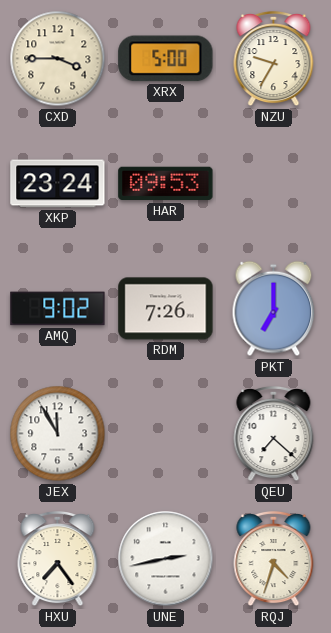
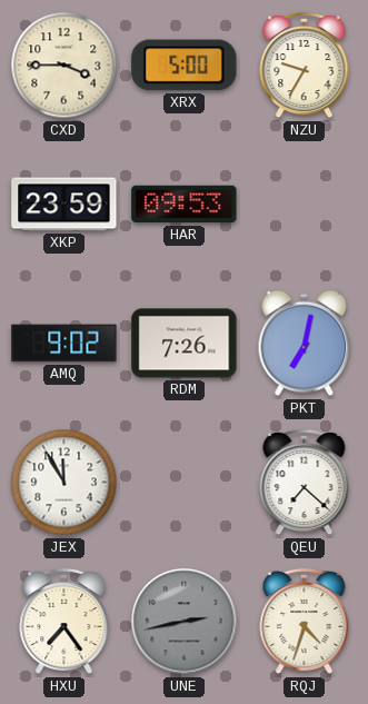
XKP: 23:24 -> 23:59 (64, 205)
PKT: 7:00 -> 7:02 (305, 344)
UNE dial: white -> grey (185, 622)
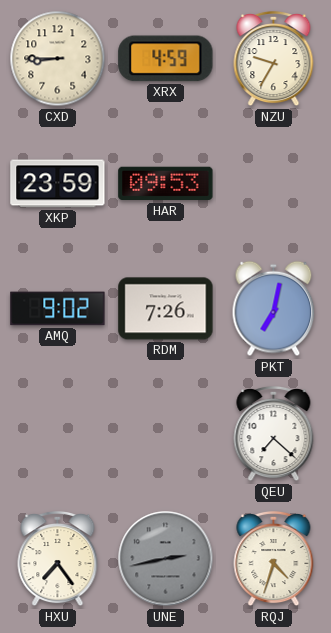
CXD: 3:45 -> 8:45 (58, 59)
XRX: 5:00 -> 4:59 (166, 59)
JEX: 11:55 -> none (64, 483)
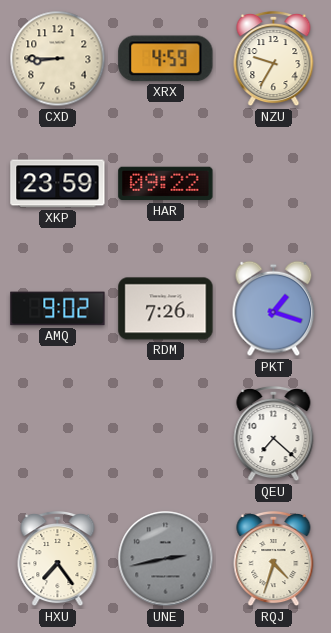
HAR: 09:53 -> 09:22 (166, 184)
PKT: 7:02 -> 1:18 (274, 309)
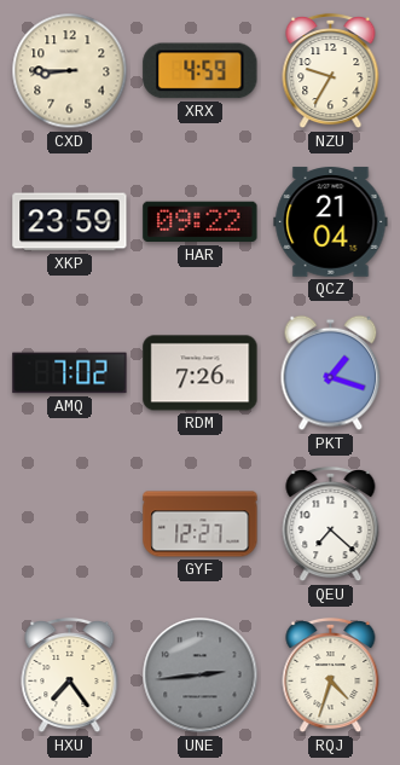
QCZ: none -> 21:04 (331, 222)
AMQ: 9:02 -> 7:02 (70, 373)
GYF: none -> 12:27 (201, 525)
UNE: 2:43 -> 2:44 (201, 676)
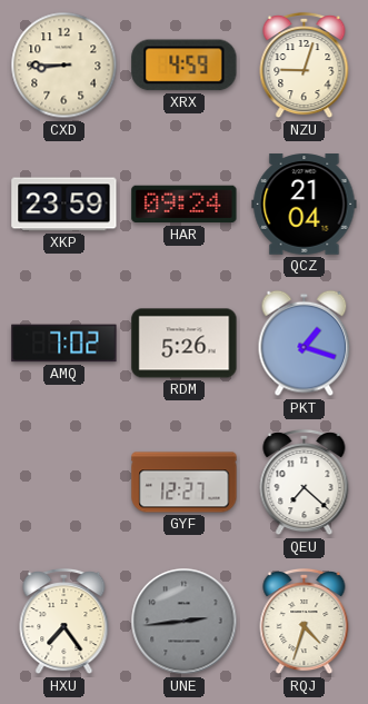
NZU: 9:35 -> 9:03 (305, 66)
HAR: 09:22 -> 09:24 (185, 205)
RDM: 7:26 -> 5:26 (185, 344)
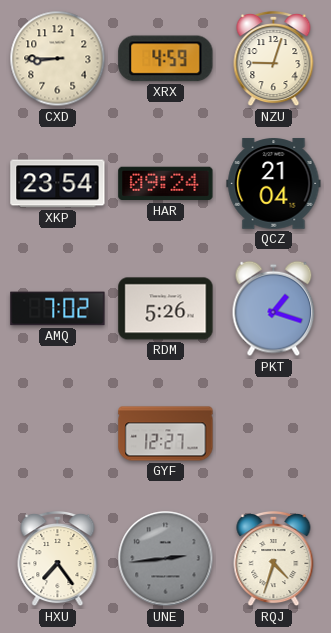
XKP: 23:59 -> 23:54 (58, 184)
QEU: 7:22 -> none (305, 483)
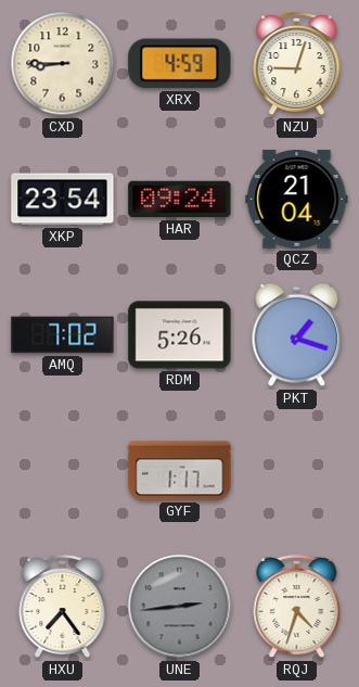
GYF: 12:27 -> 1:17 (180, 471)
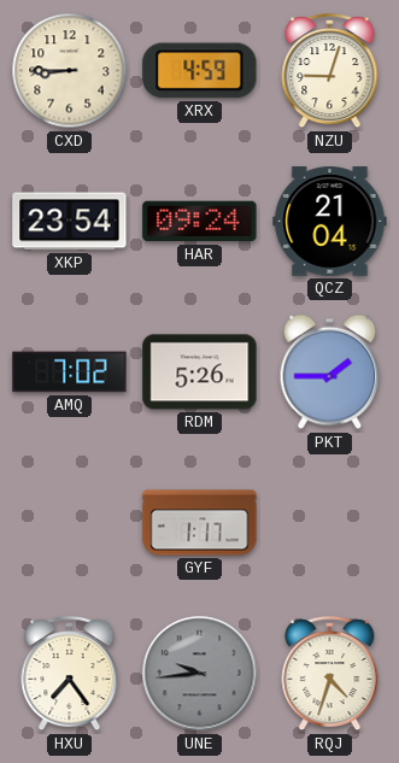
PKT: 1:18 -> 1:45 (330, 372)
UNE: 2:44 -> 9:44 (200, 674)
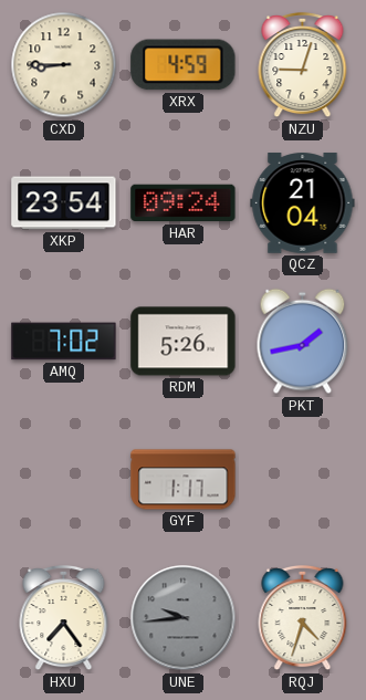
PKT: 1:45 -> 1:43 (303, 342)
